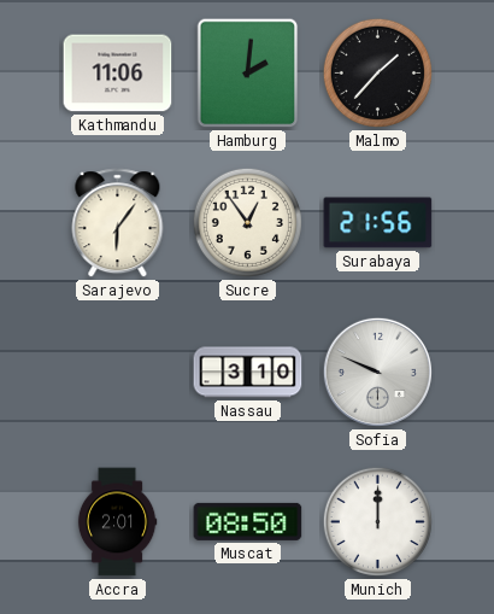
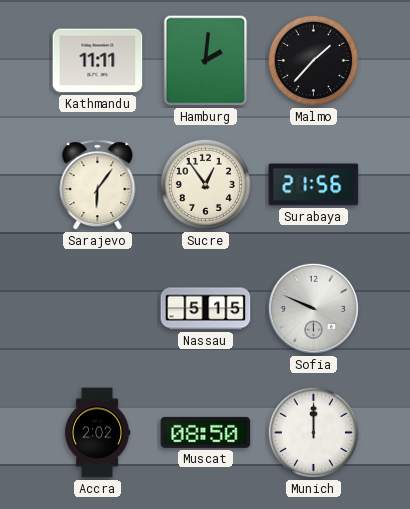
Kathmandu: 11:06 -> 11:11 (98, 61)
Nassau: 3:10 -> 5:15 (206, 309)
Accra: 2:01 -> 2:02 (97, 433)
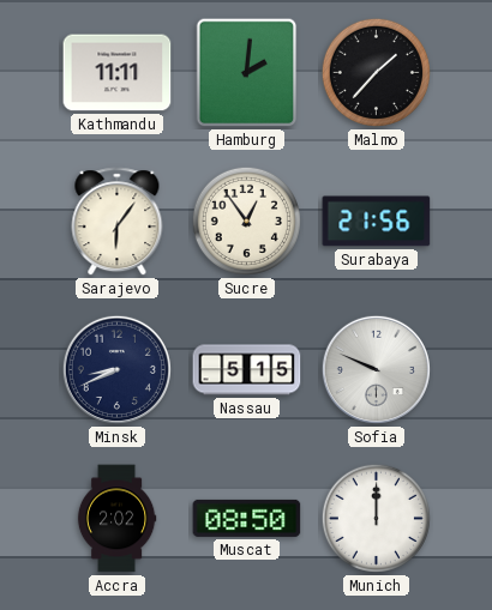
Minsk: none -> 8:41 (116, 369)
